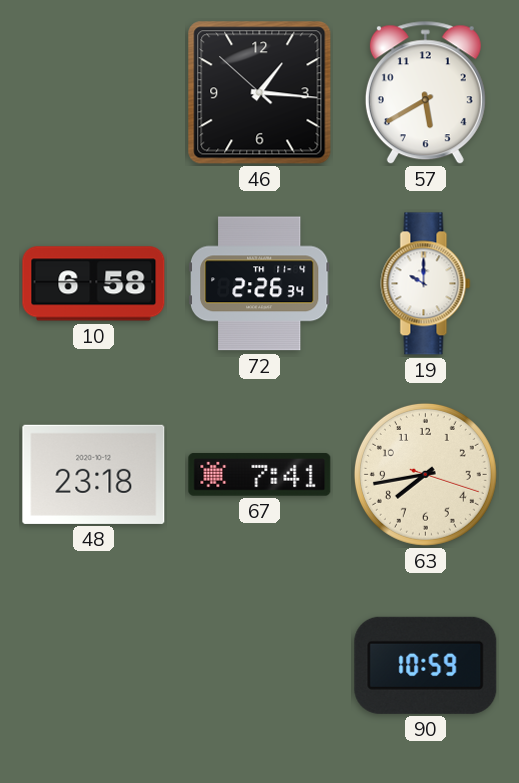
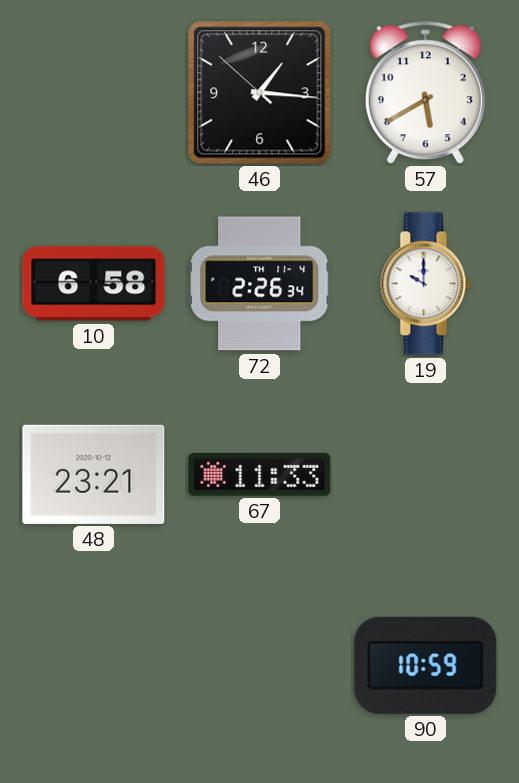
48: 23:18 -> 23:21 (94, 474)
67: 7:41 -> 11:33 (260, 474)
63: 7:43 -> none (425, 474)
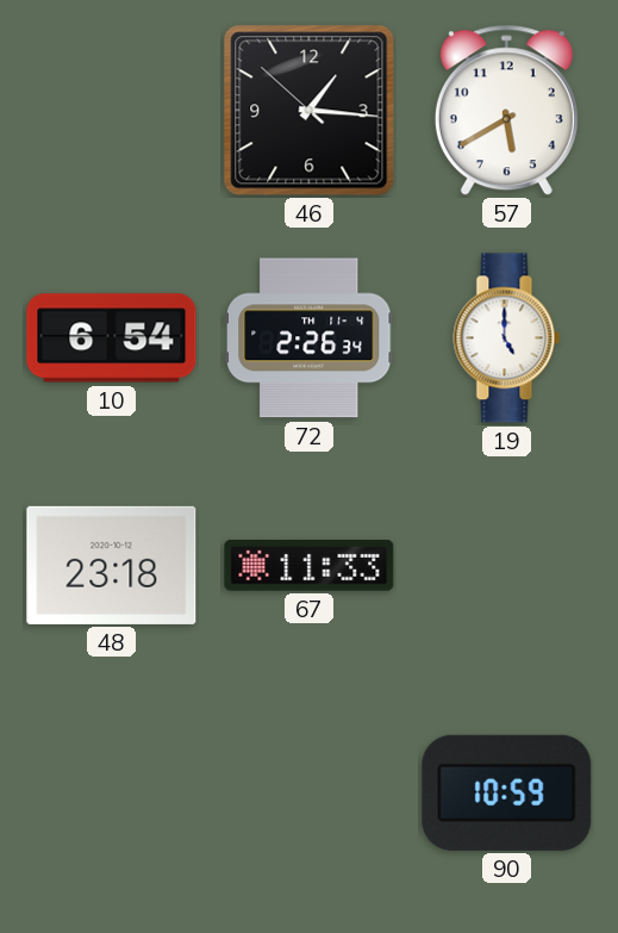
10: 6:58 -> 6:54 (112, 338)
19: 10:00 -> 5:00 (507, 338)
48: 23:21 -> 23:18 (112, 565)
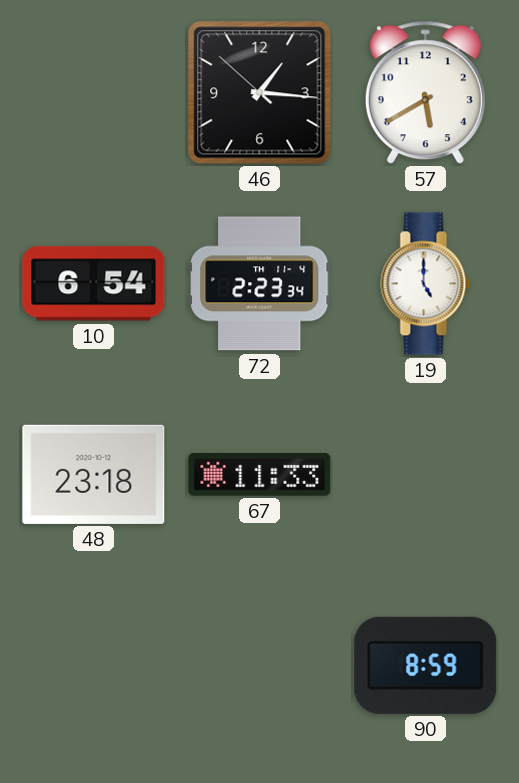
72: 2:26 -> 2:23 (260, 284)
90: 10:59 -> 8:59 (426, 665)
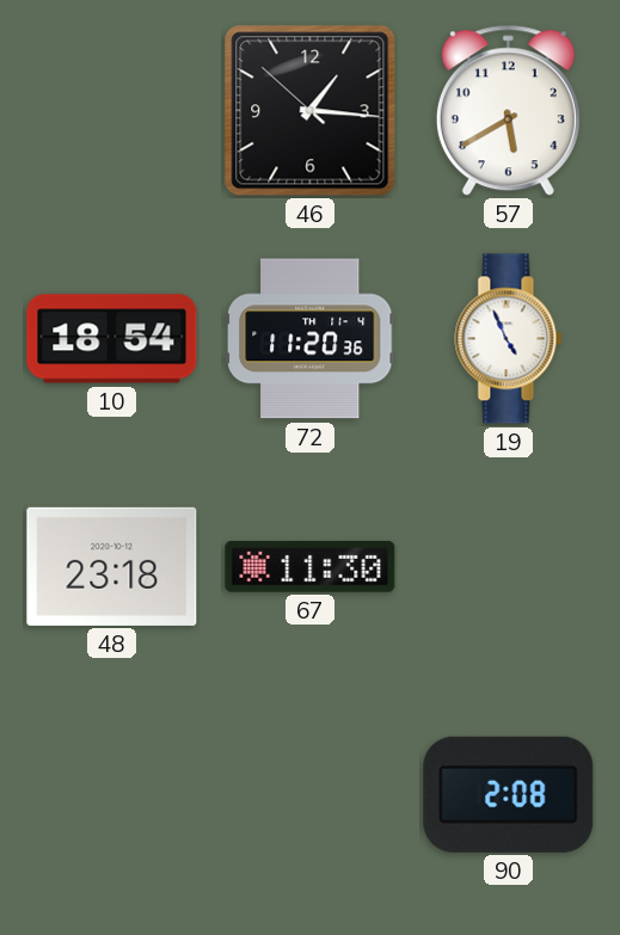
10: 6:54 -> 18:54 (112, 339)
72: 2:23 -> 11:20 (311, 339)
19: 5:00 -> 4:56 (509, 339)
67: 11:33 -> 11:30 (311, 566)
90: 8:59 -> 2:08 (509, 794)
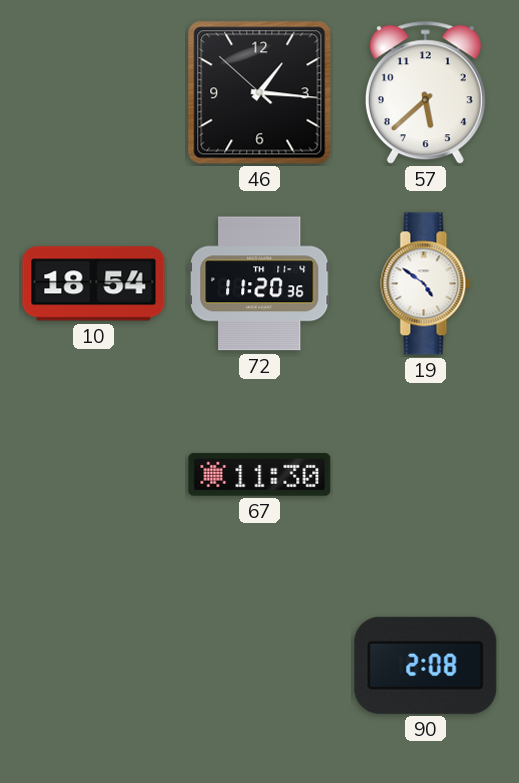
57: 5:40 -> 5:38 (425, 93)
19: 4:56 -> 4:51 (426, 284)
48: 23:18 -> none (112, 566)
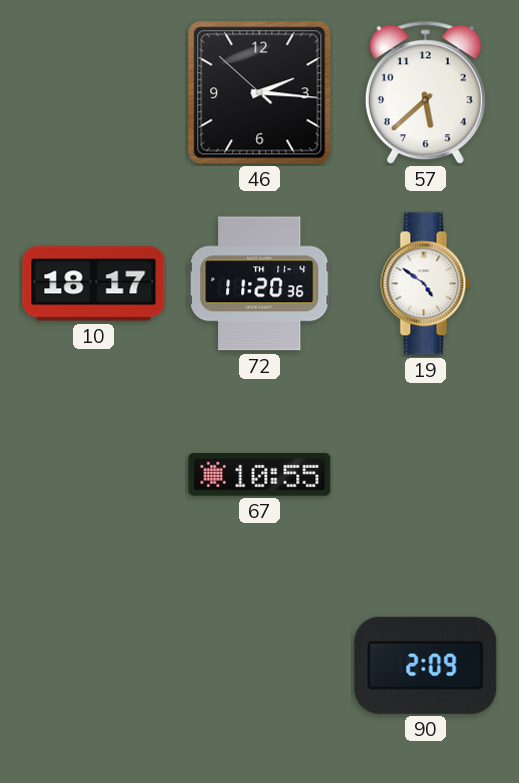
46: 1:15 -> 2:15 (260, 93)
10: 18:54 -> 18:17 (94, 284)
67: 11:30 -> 10:55 (260, 474)
90: 2:08 -> 2:09 (426, 665)
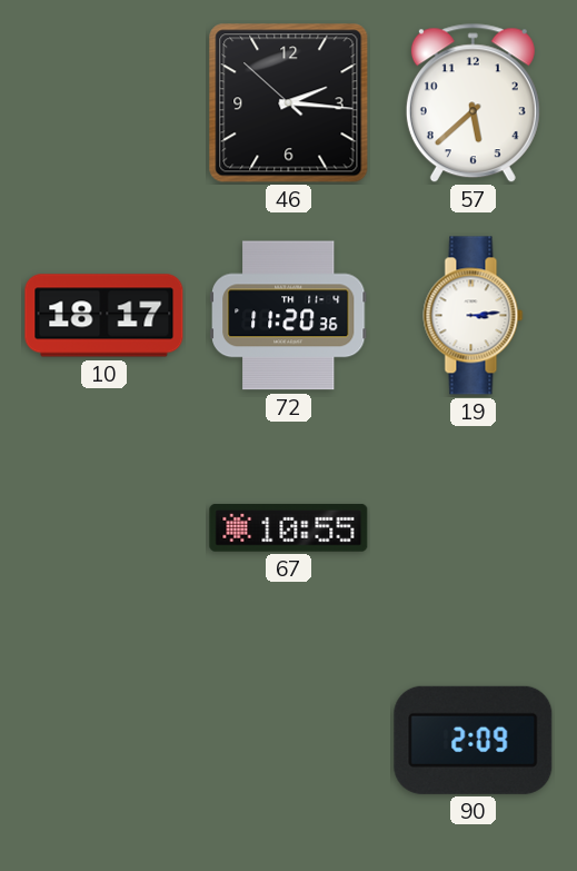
19: 4:51 -> 3:14 (474, 316)
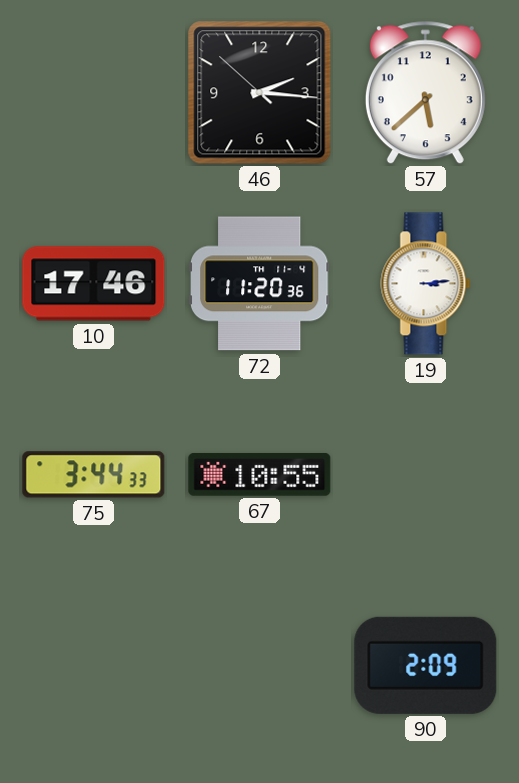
10: 18:17 -> 17:46 (94, 284)
75: none -> 3:44 (94, 475)
